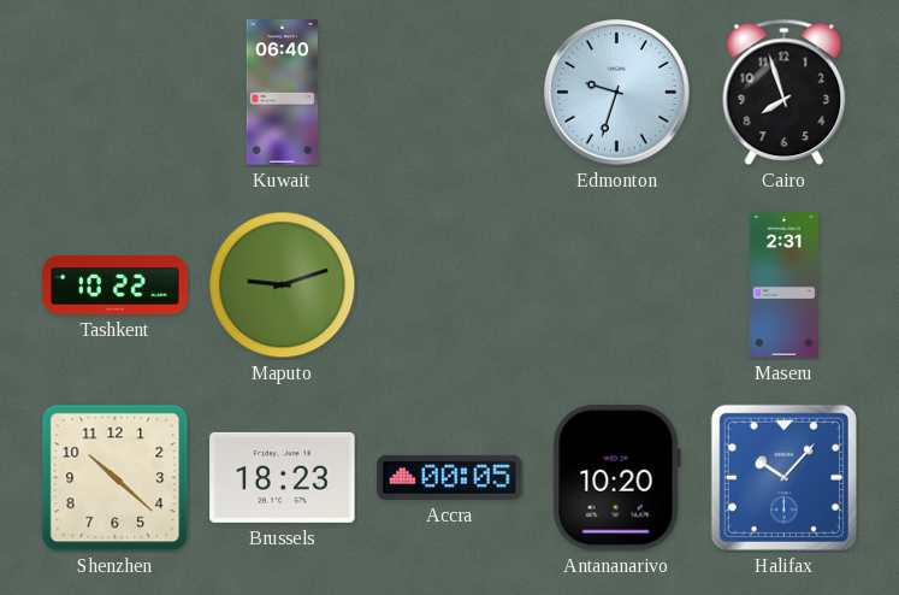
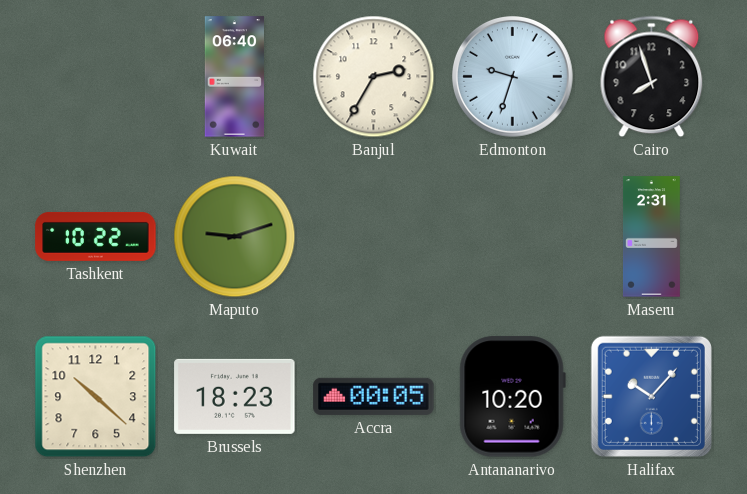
Banjul: none -> 2:35 (374, 77)
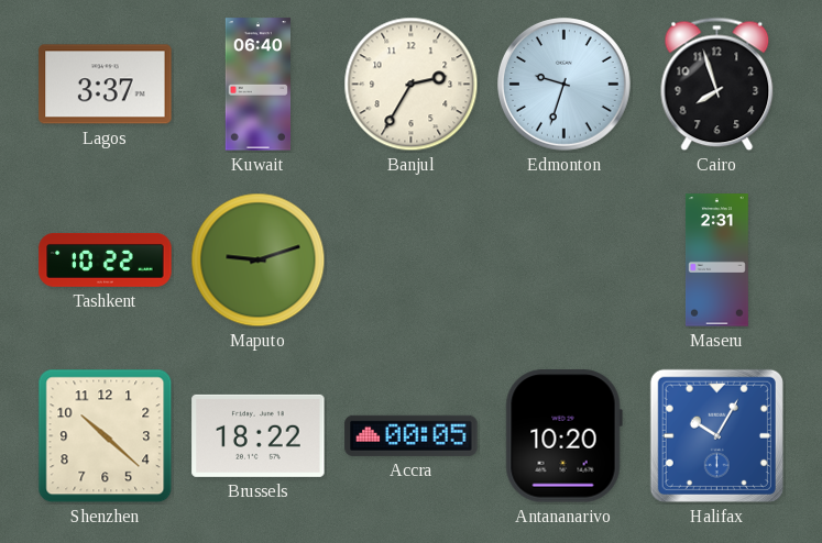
Lagos: none -> 3:37 (106, 85)
Brussels: 18:23 -> 18:22 (259, 435)
Halifax: 10:07 -> 10:05 (716, 435)
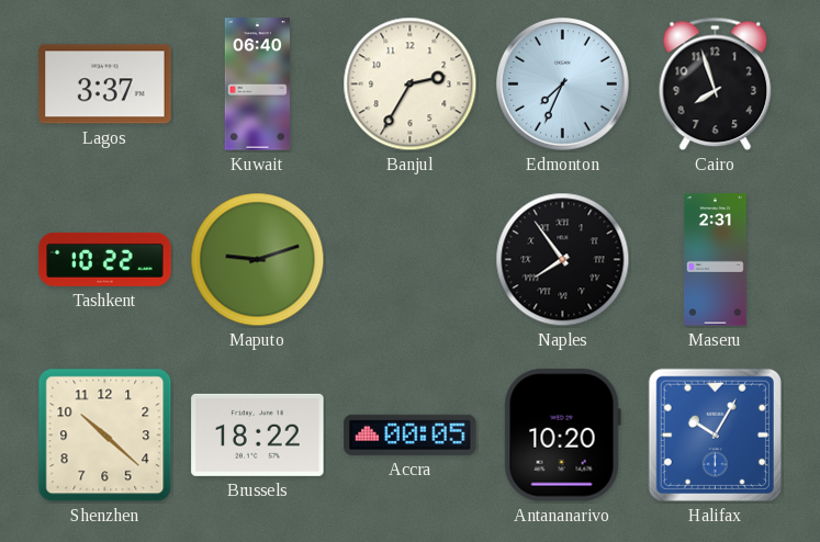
Edmonton: 9:33 -> 7:34 (563, 84)
Naples: none -> 7:54 (563, 260)
